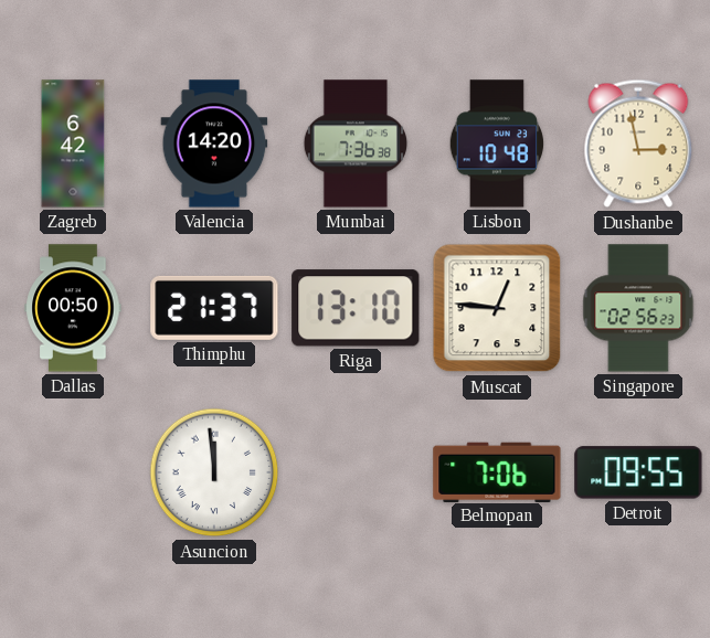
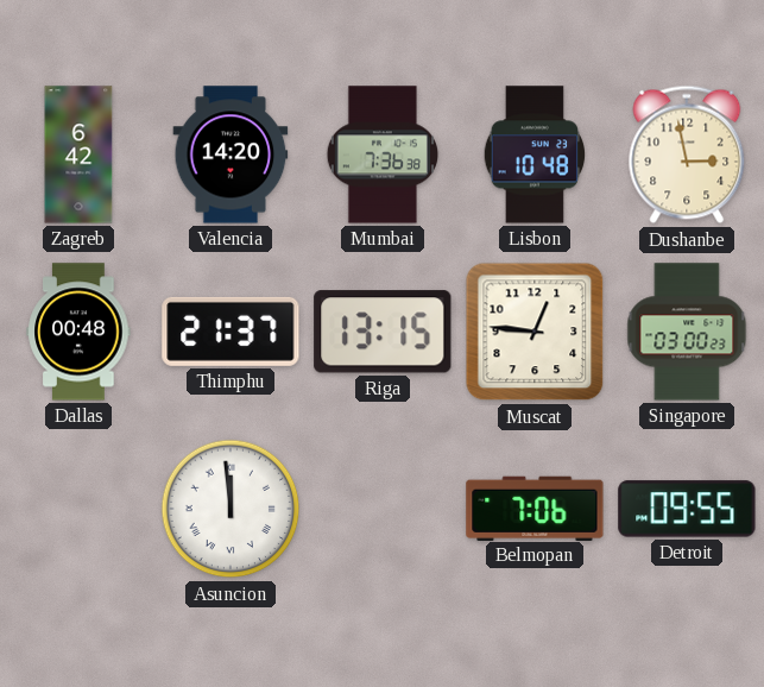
Dallas: 00:50 -> 00:48 (78, 332)
Riga: 13:10 -> 13:15 (383, 332)
Singapore: 02:56 -> 03:00 (687, 332)
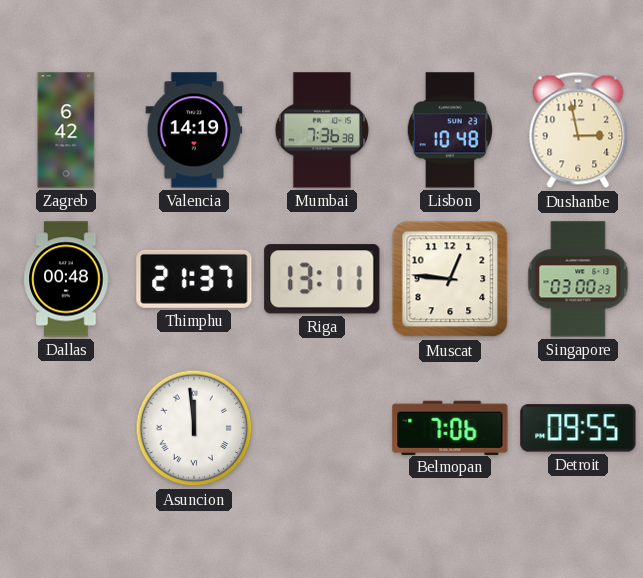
Valencia: 14:20 -> 14:19 (194, 130)
Riga: 13:15 -> 13:11 (322, 279)
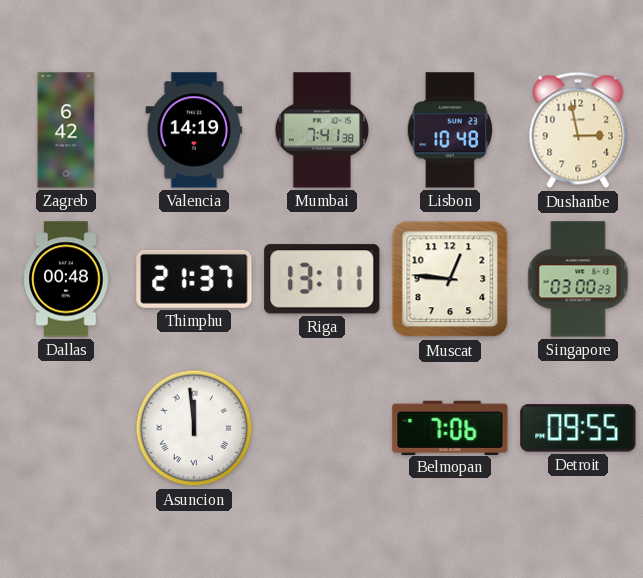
Mumbai: 7:36 -> 7:41 (321, 130)
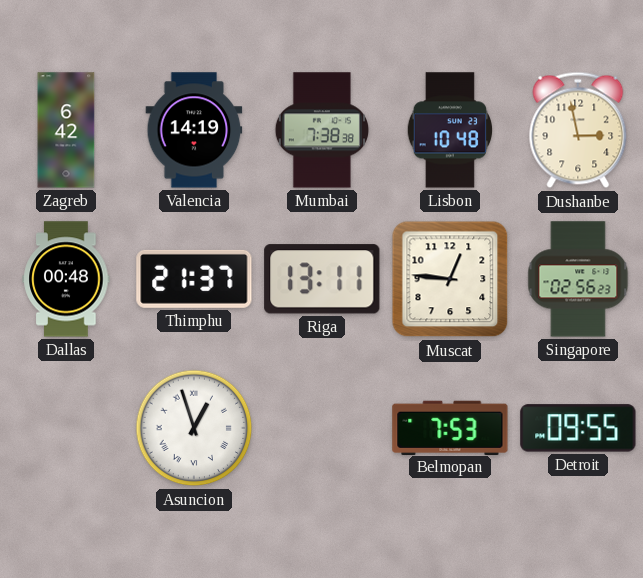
Mumbai: 7:41 -> 7:38 (321, 130)
Singapore: 03:00 -> 02:56 (578, 279)
Asuncion: 11:59 -> 12:57 (194, 428)
Belmopan: 7:06 -> 7:53 (450, 427)
